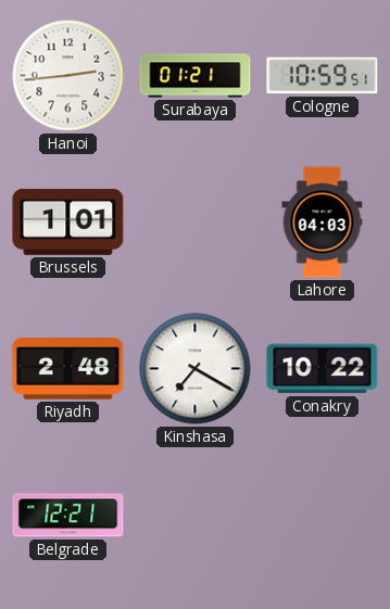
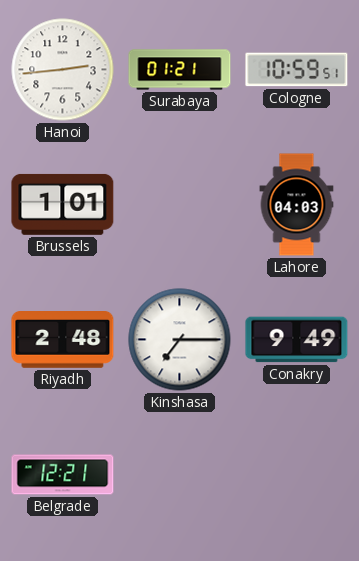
Kinshasa: 7:20 -> 7:15 (180, 340)
Conakry: 10:22 -> 9:49 (297, 340)
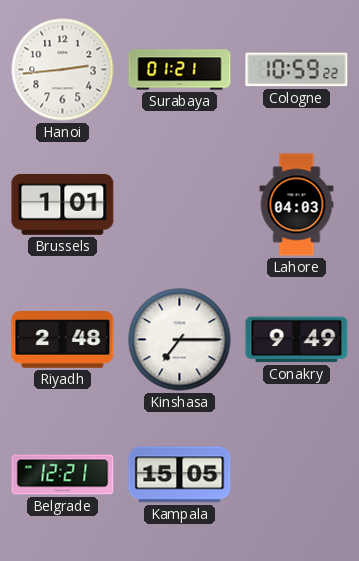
Cologne: 10:59:51 -> 10:59:22 (297, 70)
Kampala: none -> 15:05 (180, 475)
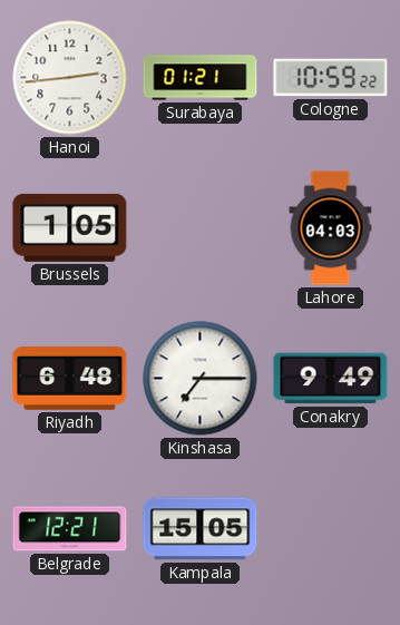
Brussels: 1:01 -> 1:05 (70, 227)
Riyadh: 2:48 -> 6:48 (70, 379)
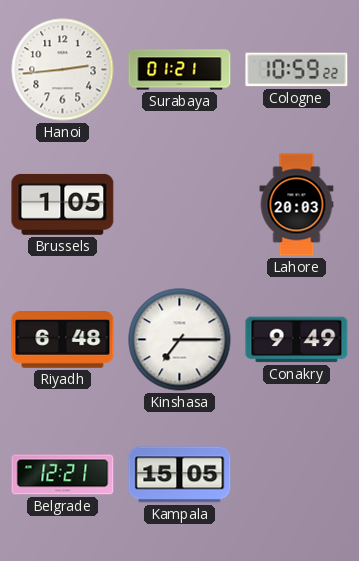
Lahore: 04:03 -> 20:03 (297, 205)
